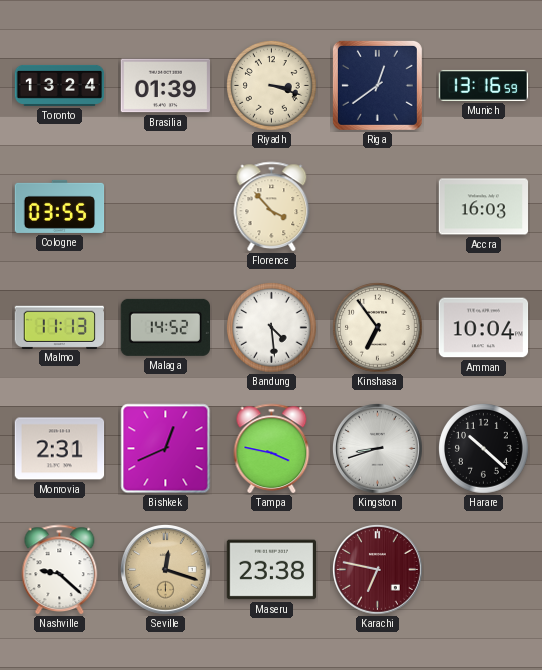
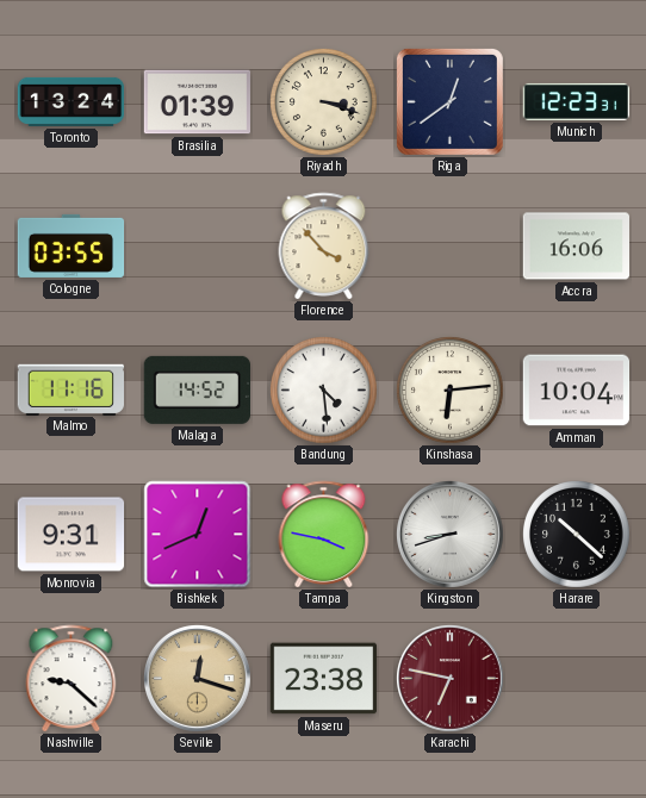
Munich: 13:16 -> 12:23 (577, 101)
Accra: 16:03 -> 16:06 (577, 247)
Malmo: 11:13 -> 11:16 (70, 389)
Kinshasa: 6:54 -> 6:14 (451, 391)
Monrovia: 2:31 -> 9:31 (72, 535)
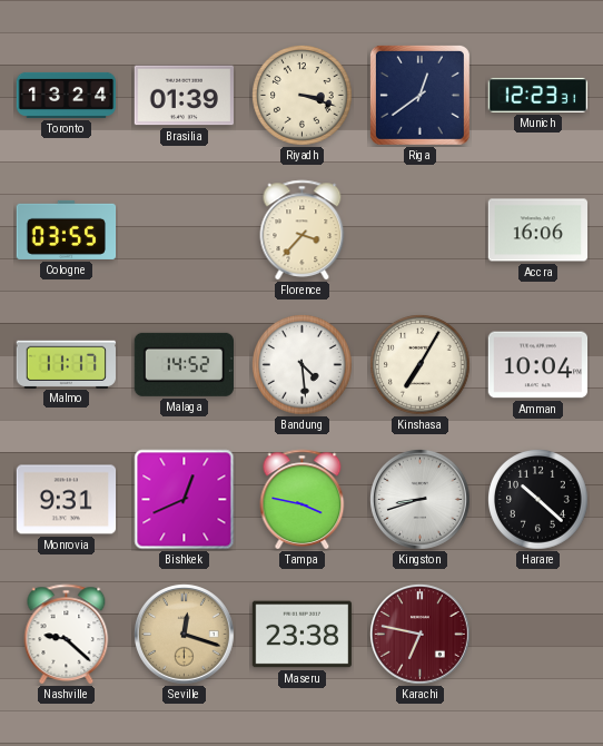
Florence: 3:53 -> 3:37 (303, 230)
Malmo: 11:16 -> 11:17 (66, 364)
Kinshasa: 6:14 -> 7:05 (421, 365)
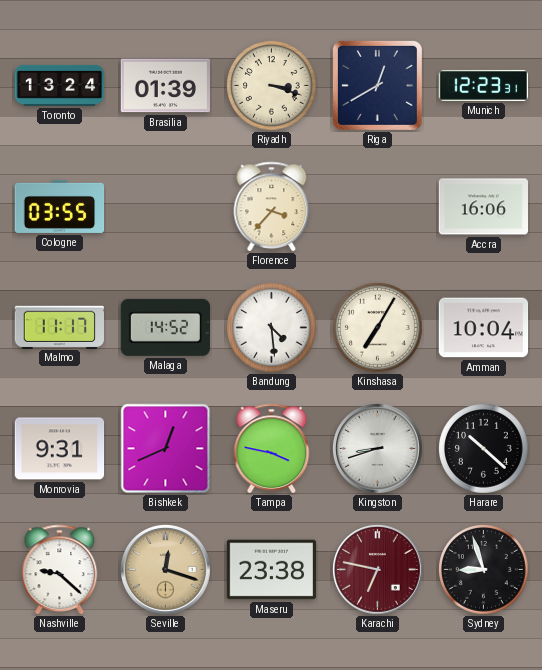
Riga: 12:39 -> 12:40 (377, 85)
Sydney: none -> 8:57 (484, 570)
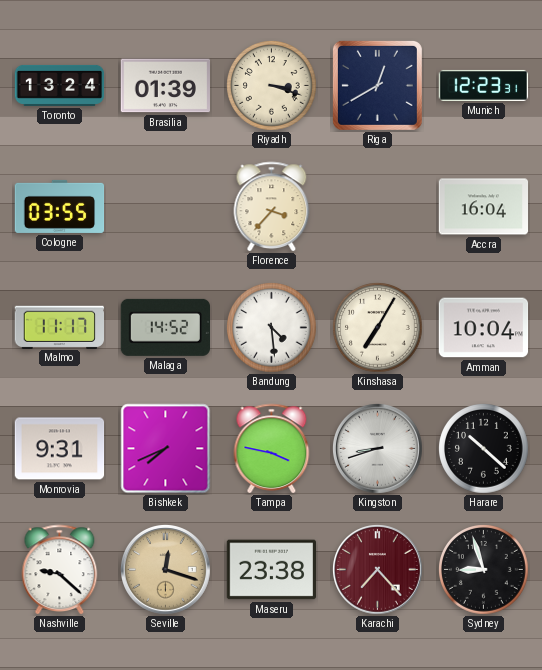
Accra: 16:06 -> 16:04 (484, 207)
Bishkek: 12:41 -> 7:41 (166, 449)
Karachi: 6:47 -> 7:23 (378, 570)
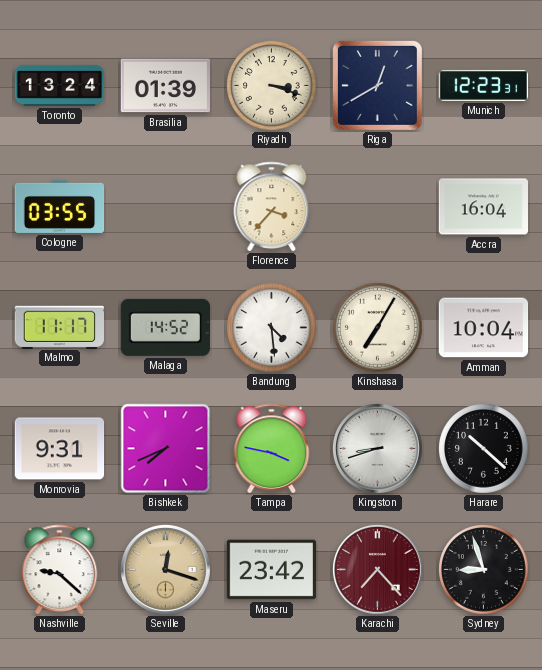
Maseru: 23:38 -> 23:42 (272, 570)
